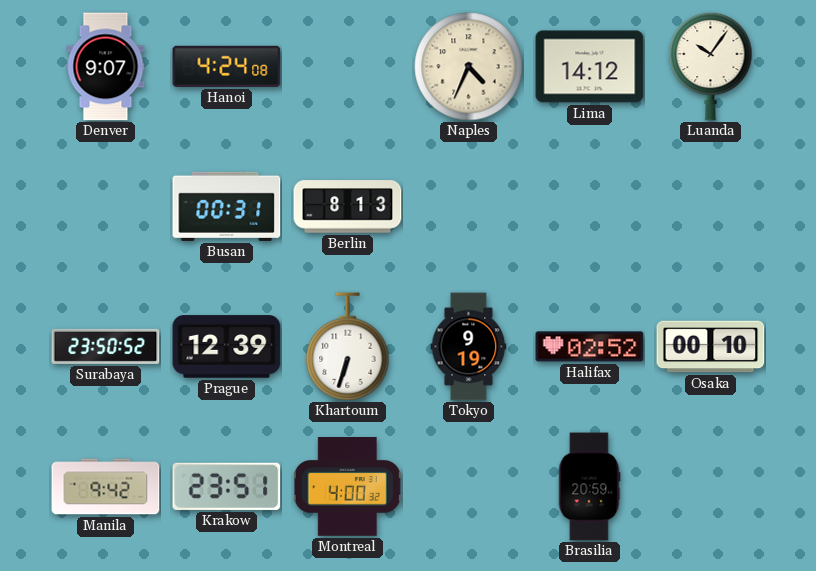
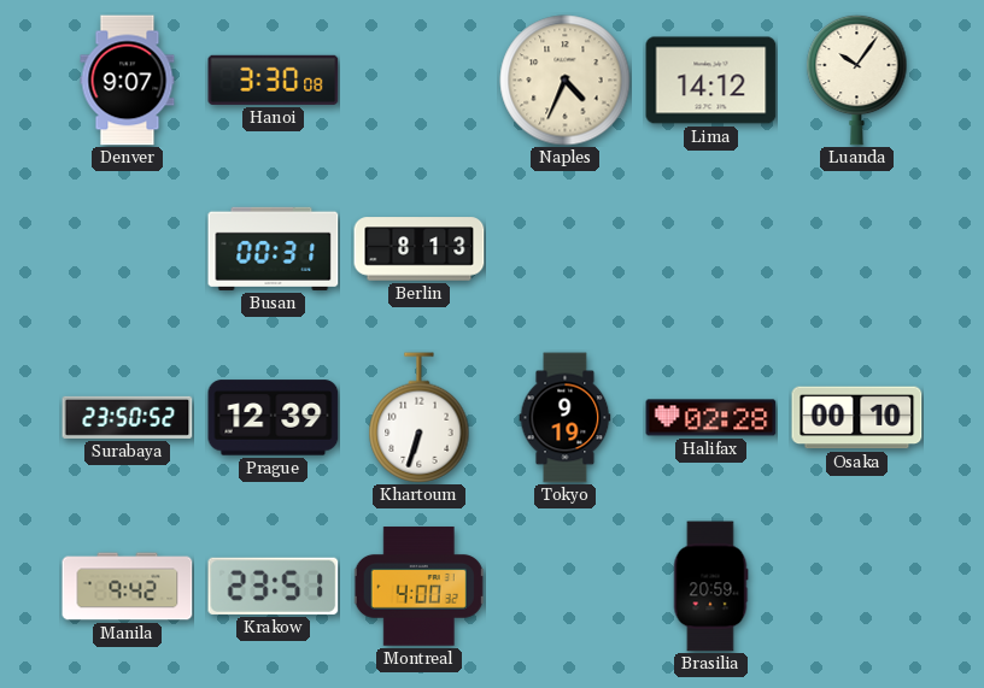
Hanoi: 4:24 -> 3:30 (274, 80)
Halifax: 02:52 -> 02:28 (711, 418)
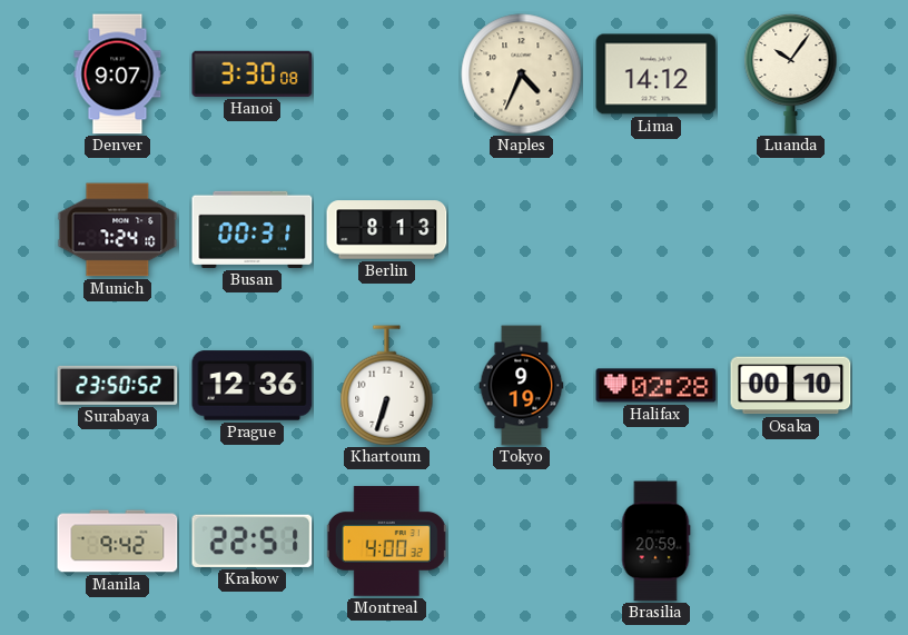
Munich: none -> 7:24 (118, 230)
Prague: 12:39 -> 12:36 (253, 386)
Krakow: 23:51 -> 22:51 (253, 540)
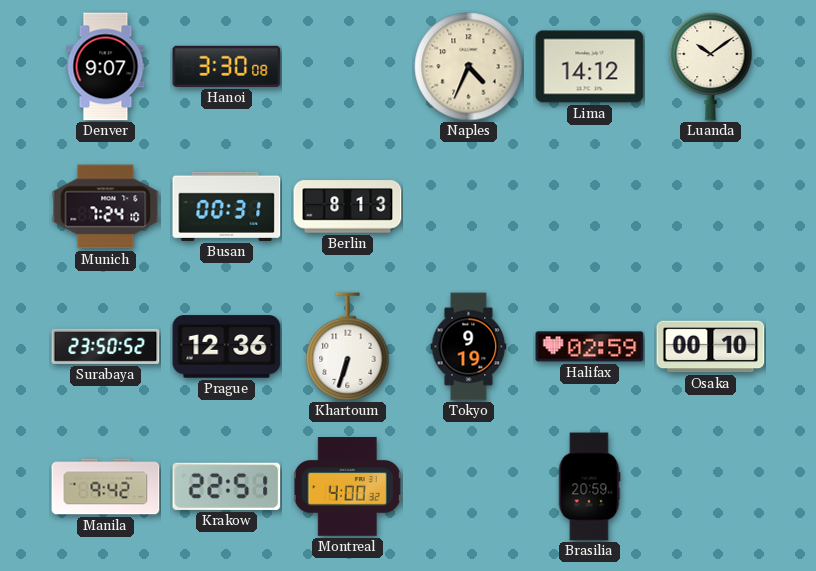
Luanda: 10:06 -> 10:09 (711, 66)
Halifax: 02:28 -> 02:59 (590, 347)
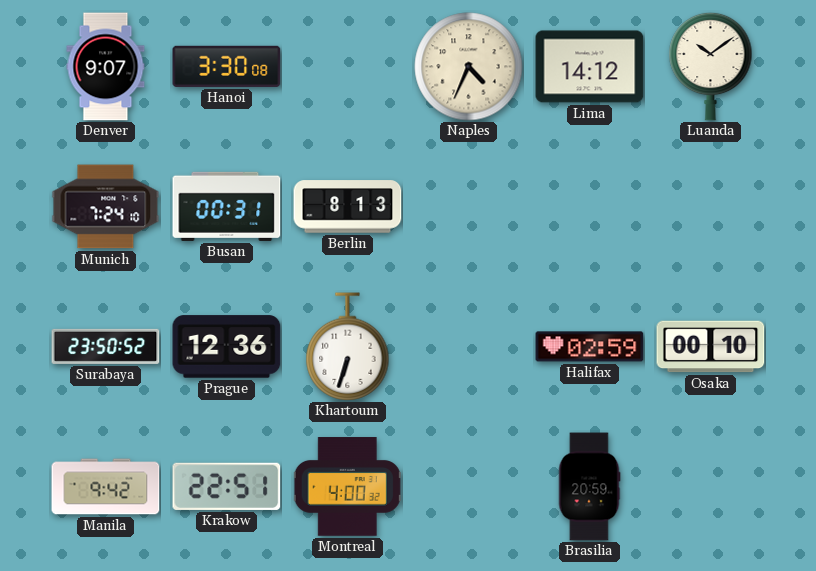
Tokyo: 9:19 -> none (469, 347)
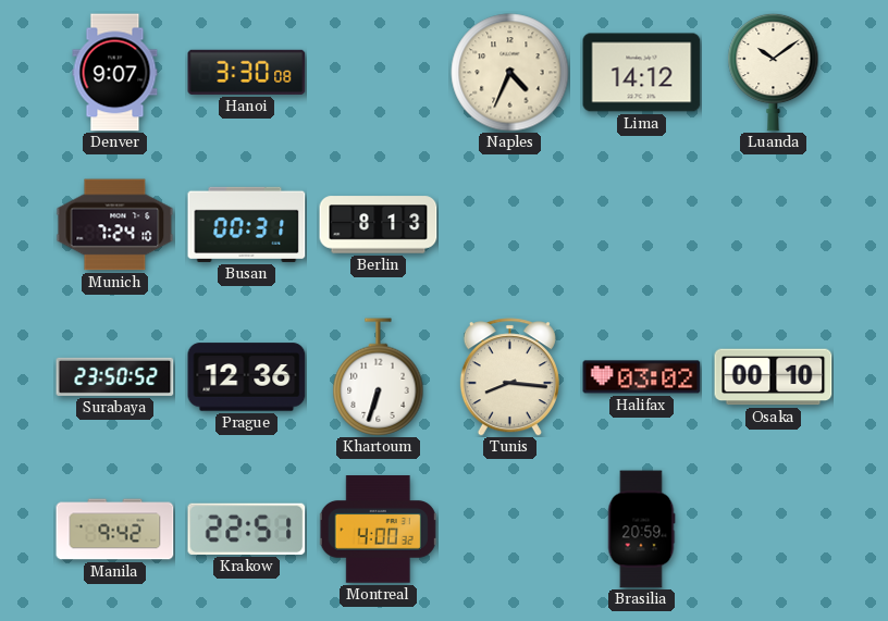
Tunis: none -> 8:16 (509, 377)
Halifax: 02:59 -> 03:02 (642, 377)
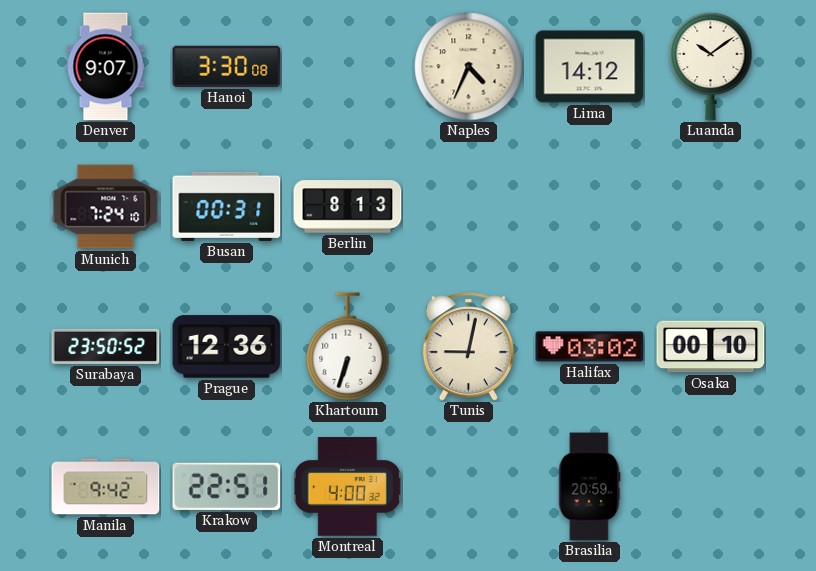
Tunis: 8:16 -> 9:02 (468, 347)
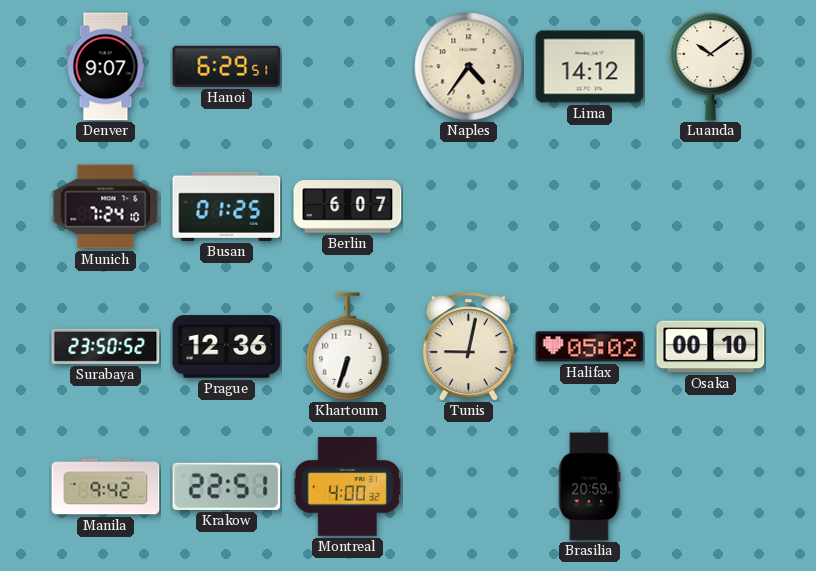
Hanoi: 3:30 -> 6:29 (227, 66)
Naples: 4:34 -> 4:36 (469, 67)
Busan: 00:31 -> 01:25 (227, 206)
Berlin: 8:13 -> 6:07 (348, 207)
Halifax: 03:02 -> 05:02 (590, 347)
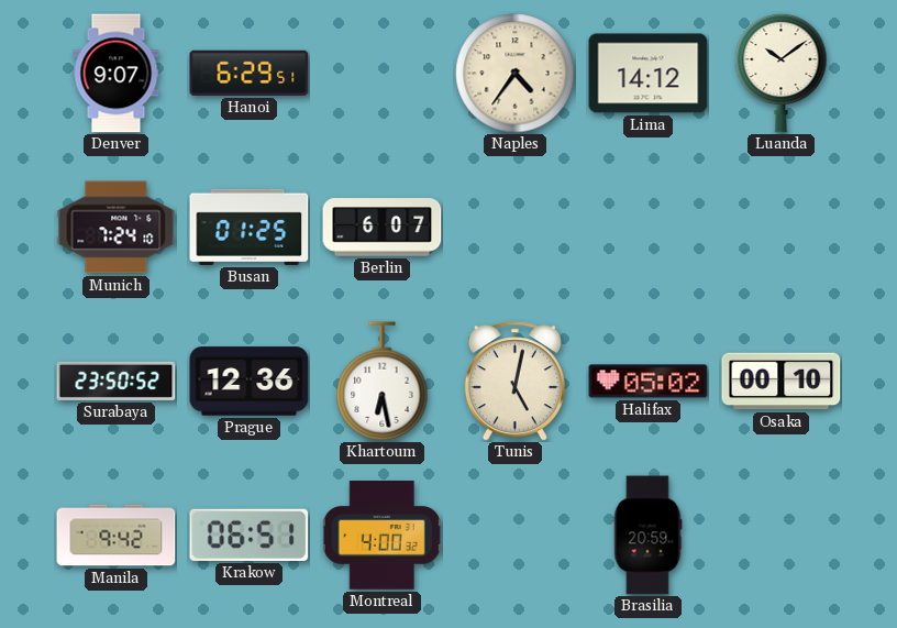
Khartoum: 6:33 -> 6:28 (383, 382)
Tunis: 9:02 -> 5:02 (514, 382)
Krakow: 22:51 -> 06:51 (250, 535)
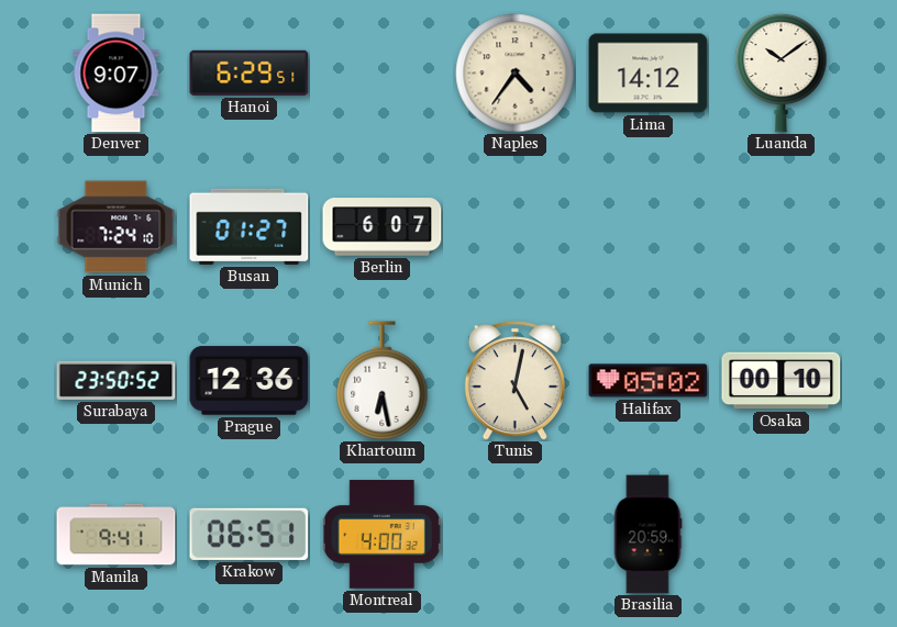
Busan: 01:25 -> 01:27 (250, 226)
Manila: 9:42 -> 9:41 (117, 535)
